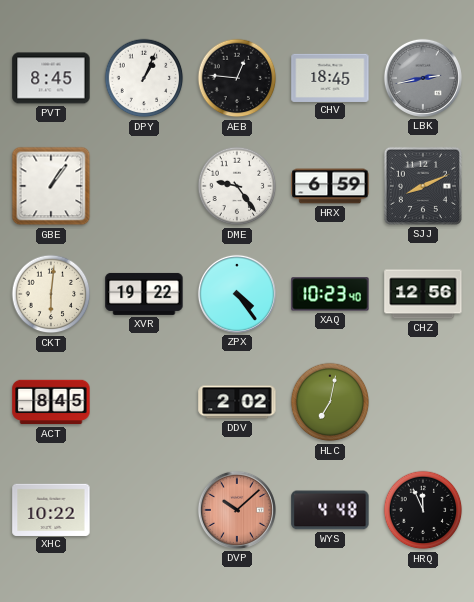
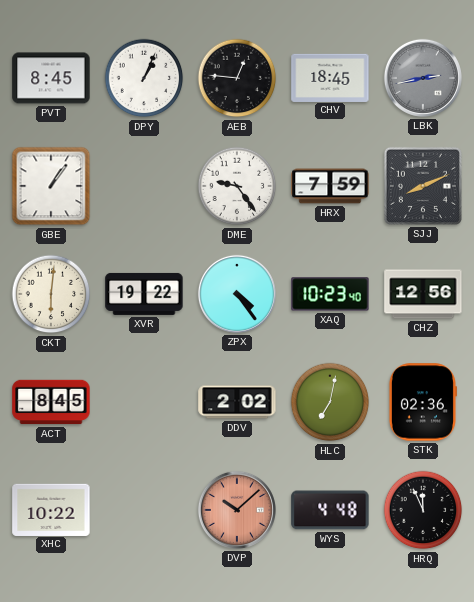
HRX: 6:59 -> 7:59 (330, 186)
STK: none -> 02:36 (422, 402)
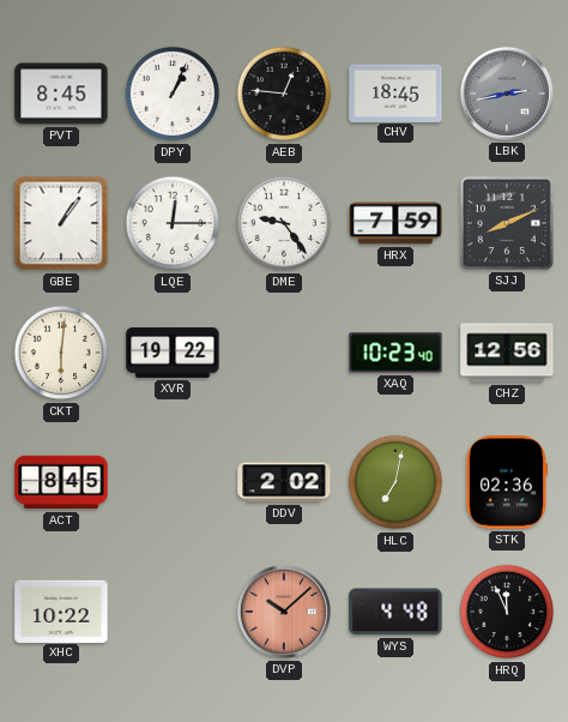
LQE: none -> 12:15 (173, 223)
ZPX: 4:24 -> none (237, 294)
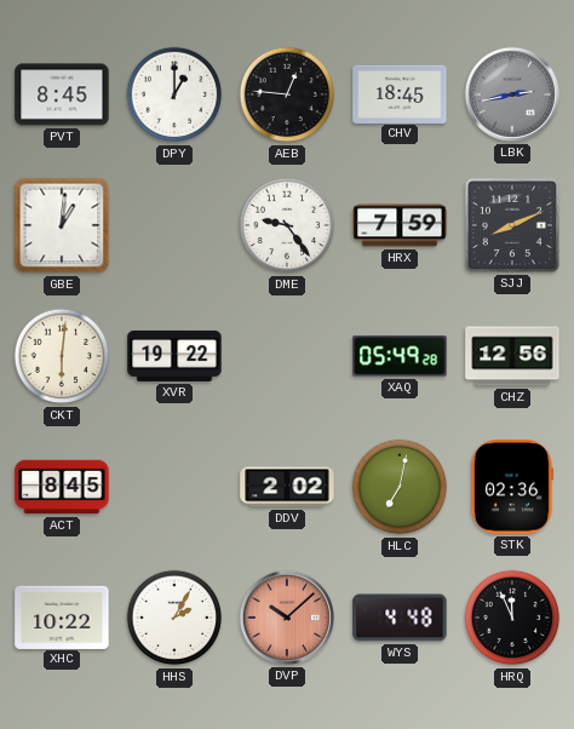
DPY: 1:04 -> 1:00 (174, 94)
GBE: 1:06 -> 1:01 (62, 225)
LQE: 12:15 -> none (173, 223)
XAQ: 10:23 -> 05:49 (400, 356)
HHS: none -> 2:05 (174, 618)
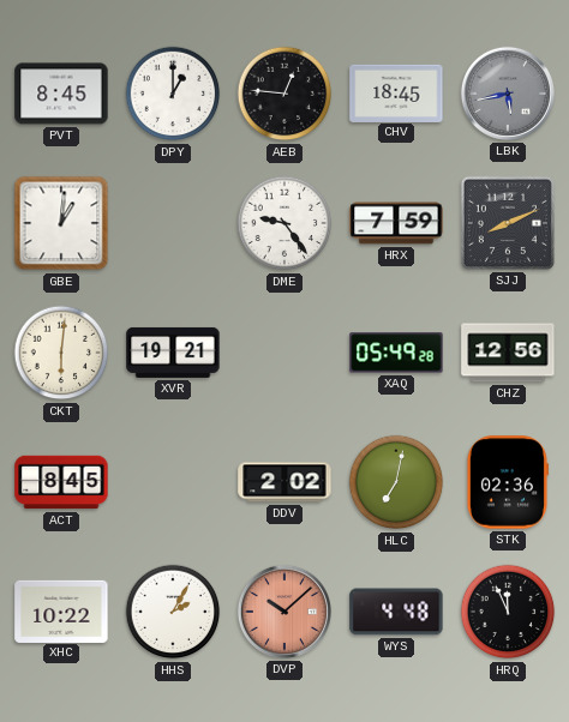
LBK: 2:43 -> 5:43 (508, 94)
XVR: 19:22 -> 19:21 (173, 353)
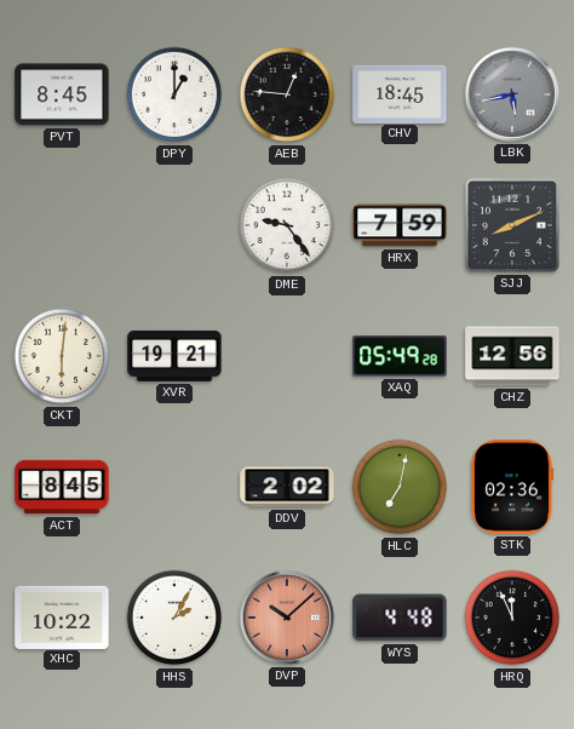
GBE: 1:01 -> none (61, 223)
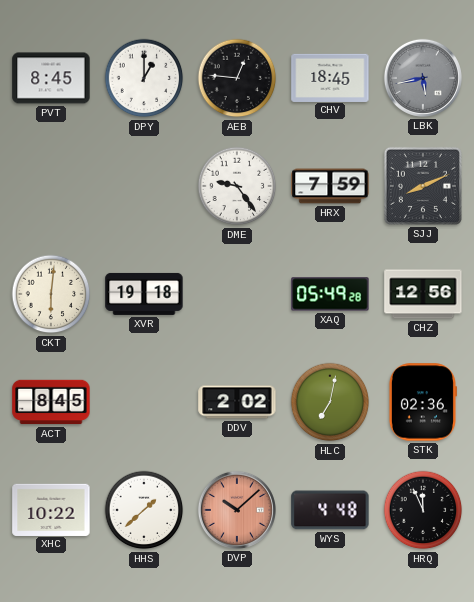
XVR: 19:21 -> 19:18 (144, 294)
HHS: 2:05 -> 1:38 (144, 510)
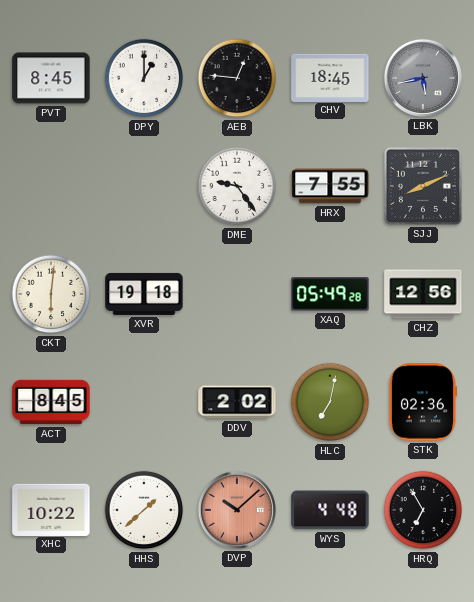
HRX: 7:59 -> 7:55 (330, 186)
HRQ: 11:56 -> 6:55 (423, 510)
